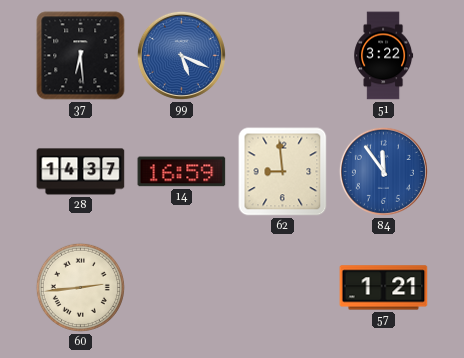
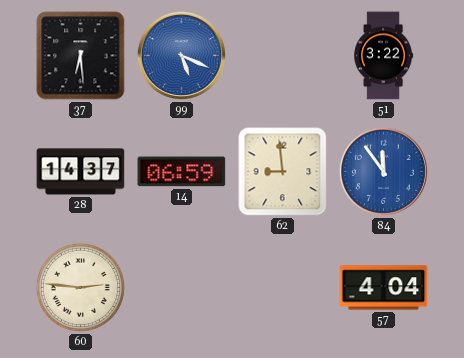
14: 16:59 -> 06:59 (182, 172)
60: 2:44 -> 2:46 (80, 287)
57: 1:21 -> 4:04 (384, 288)
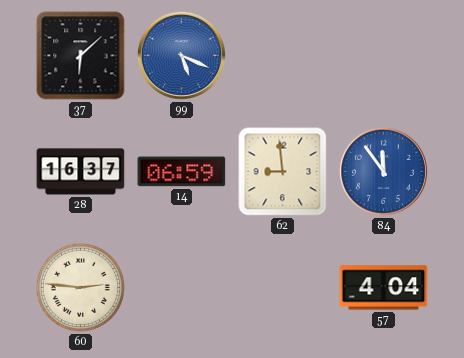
37: 6:29 -> 6:08 (81, 56)
51: 3:22 -> none (384, 56)
28: 14:37 -> 16:37 (81, 172)
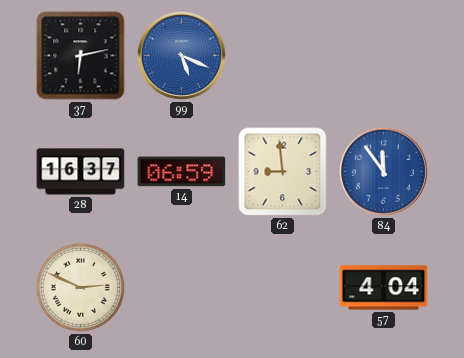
37: 6:08 -> 6:13 (81, 56)
60: 2:46 -> 2:49 (80, 287)
